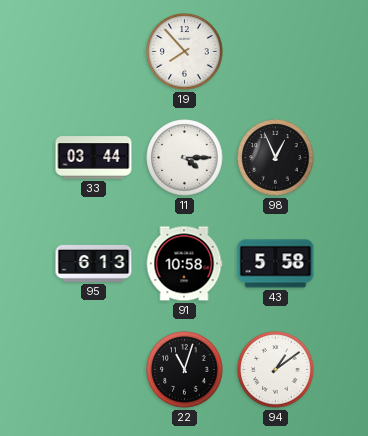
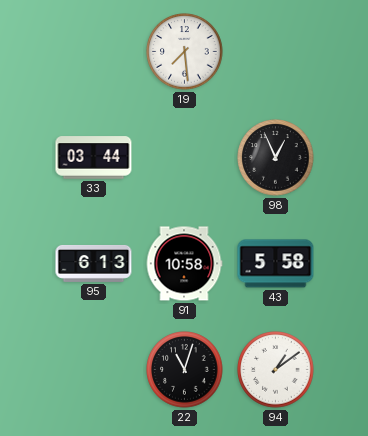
19: 7:53 -> 7:29 (185, 52)
11: 4:15 -> none (185, 158)
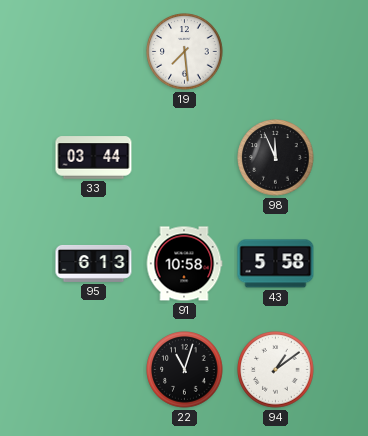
98: 12:56 -> 11:56 (276, 158)
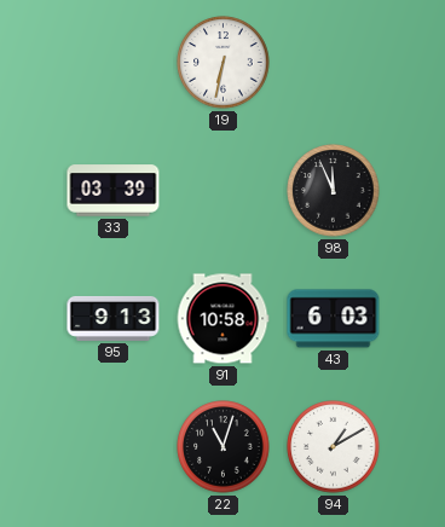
19: 7:29 -> 6:32 (224, 63)
33: 03:44 -> 03:39 (114, 191)
95: 6:13 -> 9:13 (114, 318)
43: 5:58 -> 6:03 (334, 319)
94: 1:09 -> 1:10 (334, 447)
